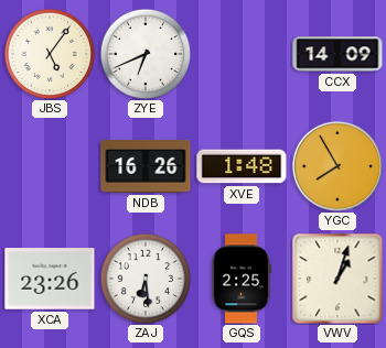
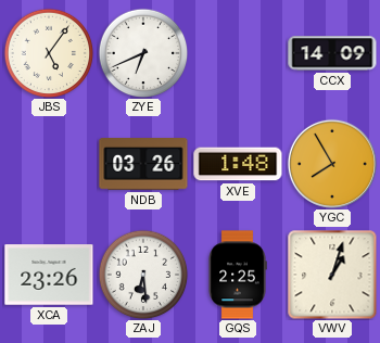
NDB: 16:26 -> 03:26 (143, 165)
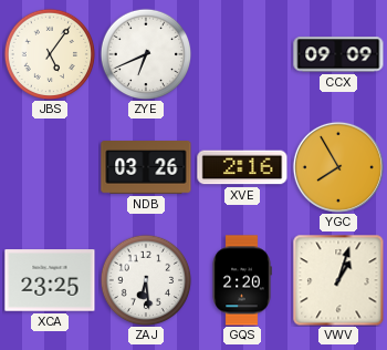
CCX: 14:09 -> 09:09 (338, 54)
XVE: 1:48 -> 2:16 (242, 167)
XCA: 23:26 -> 23:25 (50, 280)
GQS: 2:25 -> 2:20 (242, 280)
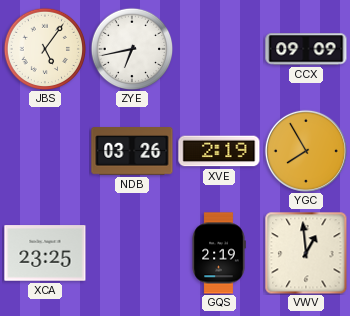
ZYE: 6:41 -> 6:43 (132, 49)
XVE: 2:16 -> 2:19 (219, 151)
ZAJ: 6:29 -> none (146, 280)
GQS: 2:20 -> 2:19 (219, 253)
VWV: 1:03 -> 12:59 (306, 253)
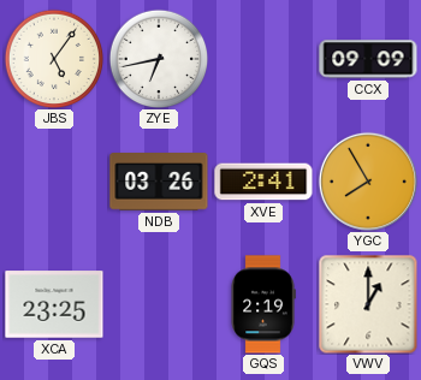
XVE: 2:19 -> 2:41 (263, 182)
VWV: 12:59 -> 1:00 (368, 304)
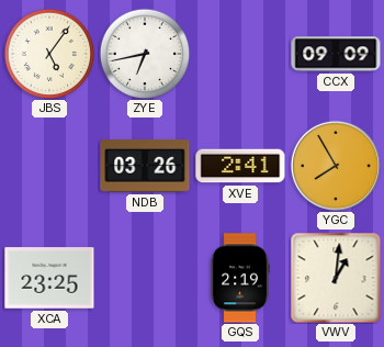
VWV: 1:00 -> 1:01 (336, 278)
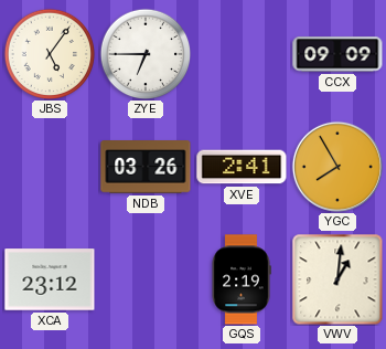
ZYE: 6:43 -> 6:45 (146, 54)
XCA: 23:25 -> 23:12 (50, 279)
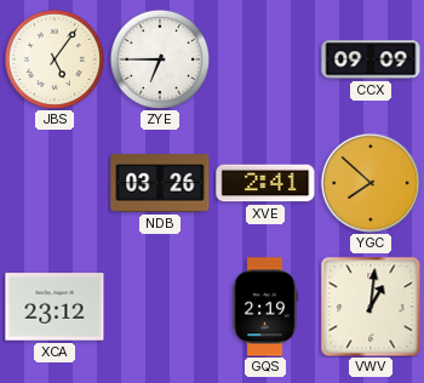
YGC: 7:55 -> 7:52 (371, 183)
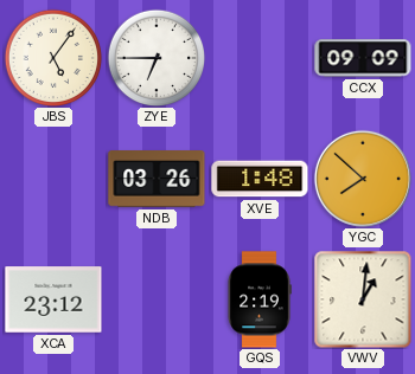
XVE: 2:41 -> 1:48 (260, 179)
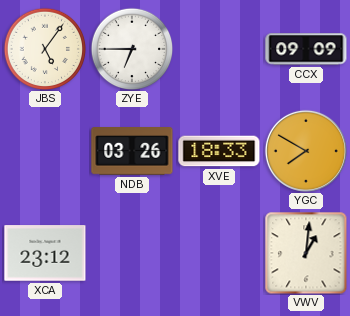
XVE: 1:48 -> 18:33 (219, 151)
YGC: 7:52 -> 7:50 (306, 151)
GQS: 2:19 -> none (260, 299)
